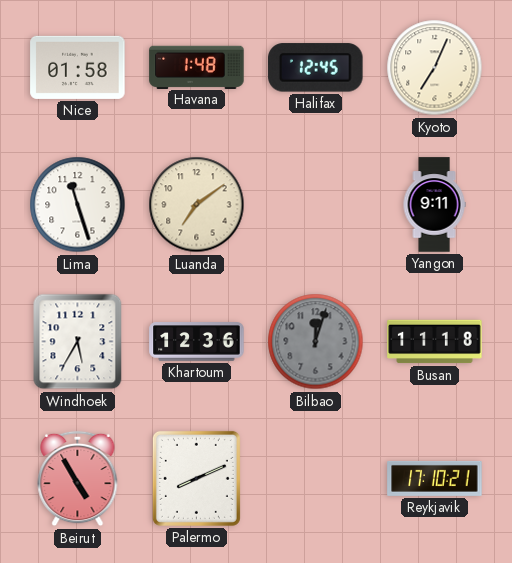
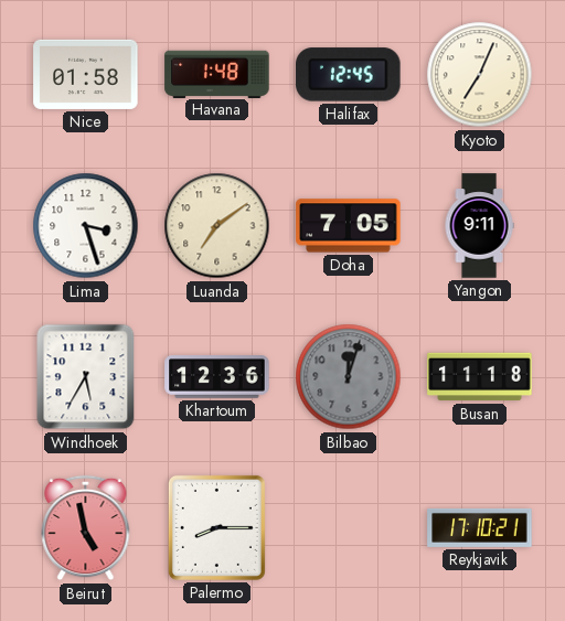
Lima: 11:27 -> 3:27 (86, 226)
Doha: none -> 7:05 (349, 226)
Beirut: 4:55 -> 4:58 (86, 528)
Palermo: 8:11 -> 8:15 (216, 527)
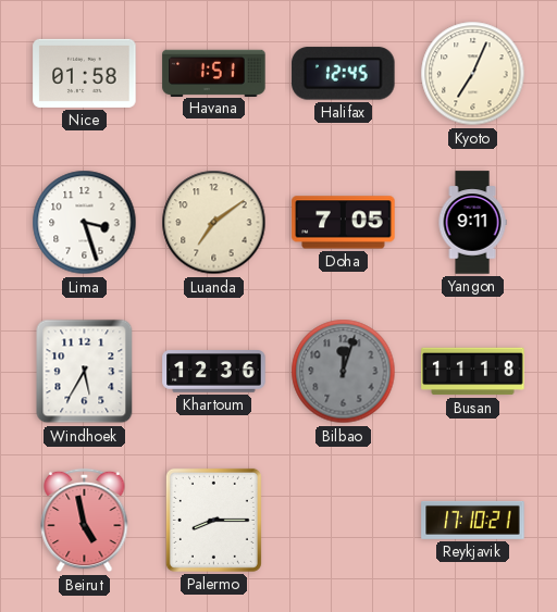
Havana: 1:48 -> 1:51 (214, 73)
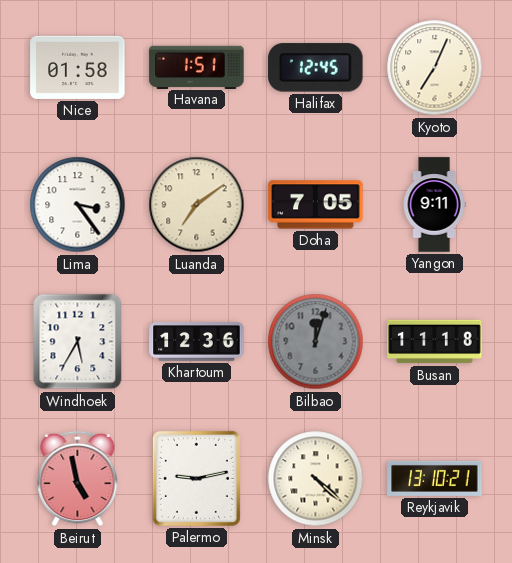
Lima: 3:27 -> 3:24 (78, 205)
Palermo: 8:15 -> 9:13 (196, 478)
Minsk: none -> 4:22 (316, 479)
Reykjavik: 17:10 -> 13:10 (435, 478)
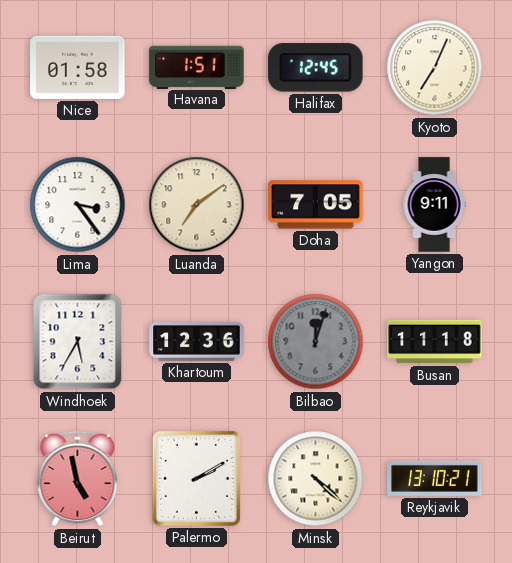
Palermo: 9:13 -> 2:10 (196, 478)
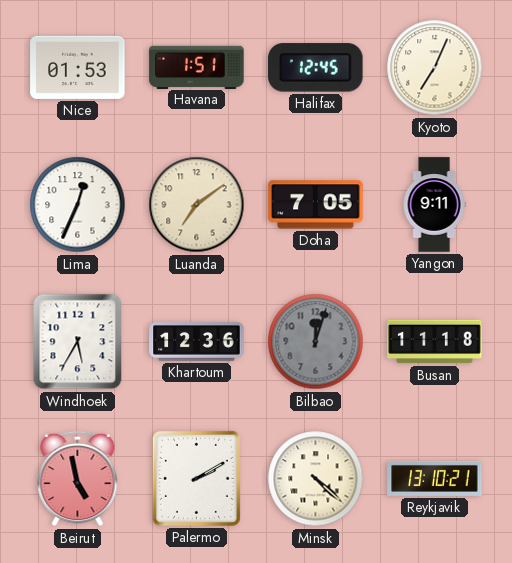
Nice: 01:58 -> 01:53 (78, 67)
Lima: 3:24 -> 12:34 (78, 205)
